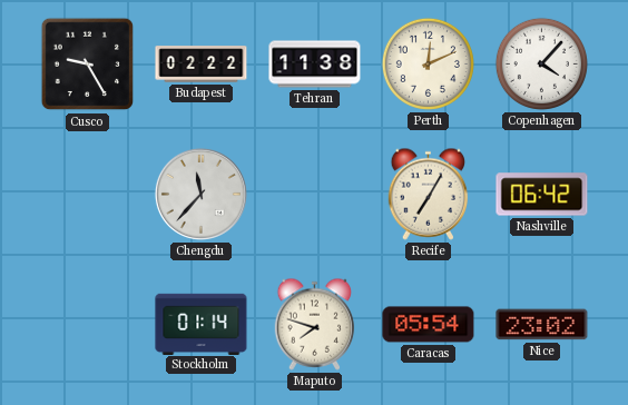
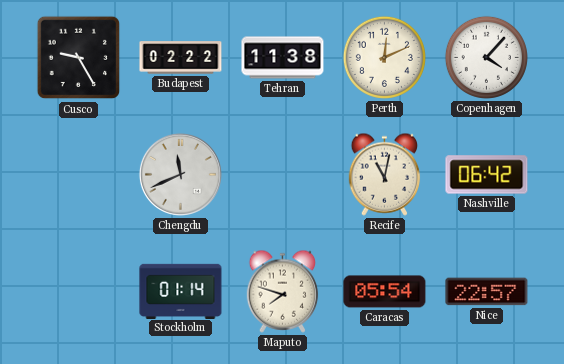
Chengdu: 11:37 -> 11:41 (180, 174)
Recife: 7:05 -> 11:02 (385, 174)
Nice: 23:02 -> 22:57 (487, 292)
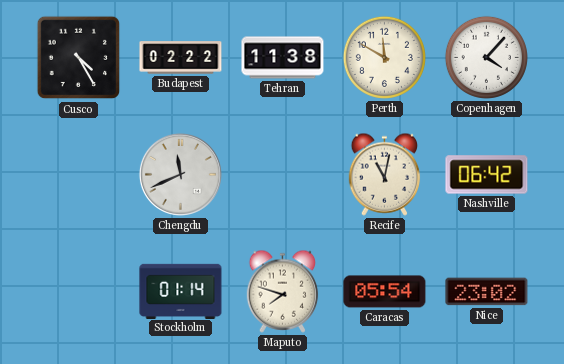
Cusco: 9:25 -> 4:25 (79, 58)
Perth: 12:11 -> 11:50 (384, 57)
Nice: 22:57 -> 23:02 (487, 292)
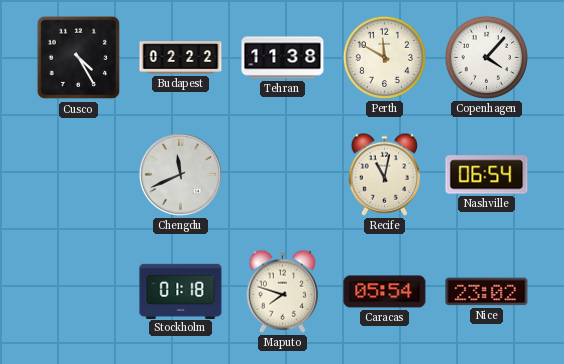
Nashville: 06:42 -> 06:54 (487, 175)
Stockholm: 01:14 -> 01:18 (181, 291)
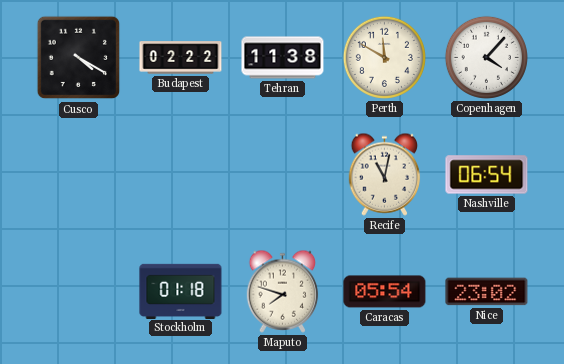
Cusco: 4:25 -> 4:20 (79, 58)
Chengdu: 11:41 -> none (180, 174)
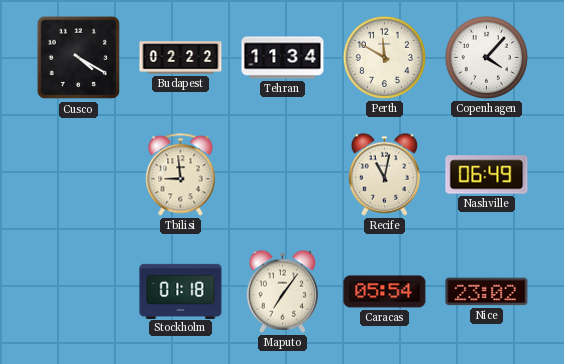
Tehran: 11:38 -> 11:34 (283, 58)
Tbilisi: none -> 8:59 (181, 175)
Nashville: 06:54 -> 06:49 (487, 175)
Maputo: 7:48 -> 7:06 (283, 291)
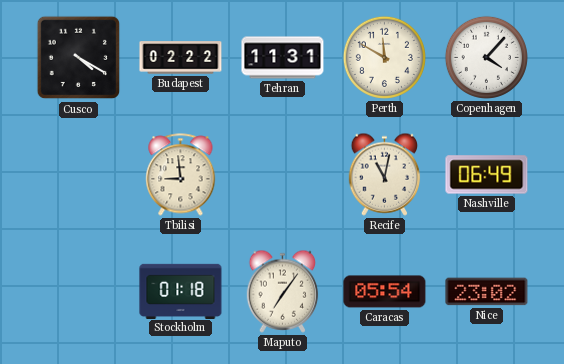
Tehran: 11:34 -> 11:31 (283, 58)
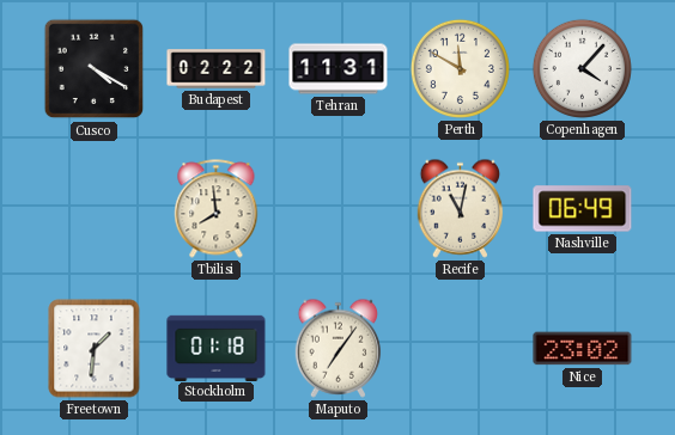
Tbilisi: 8:59 -> 7:59 (217, 209)
Freetown: none -> 1:31 (95, 349)
Caracas: 05:54 -> none (385, 292)
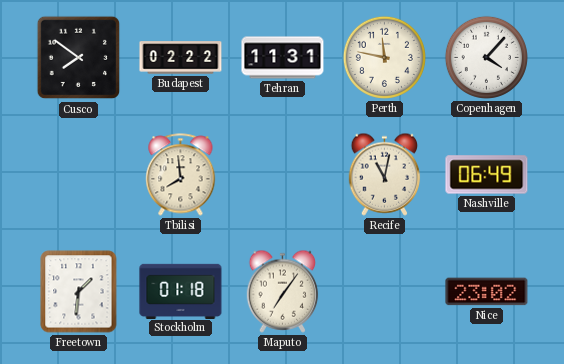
Cusco: 4:20 -> 7:51 (79, 58)
Perth: 11:50 -> 11:47 (384, 57)
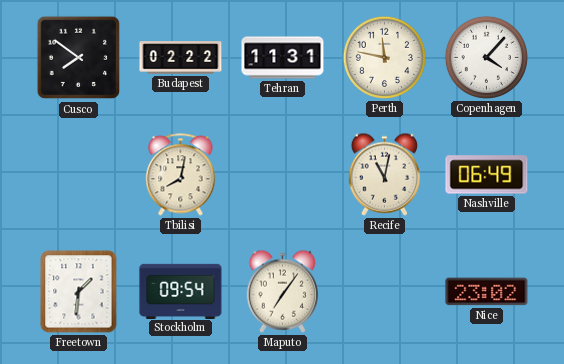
Tbilisi: 7:59 -> 8:02 (181, 175)
Stockholm: 01:18 -> 09:54 (181, 291)
